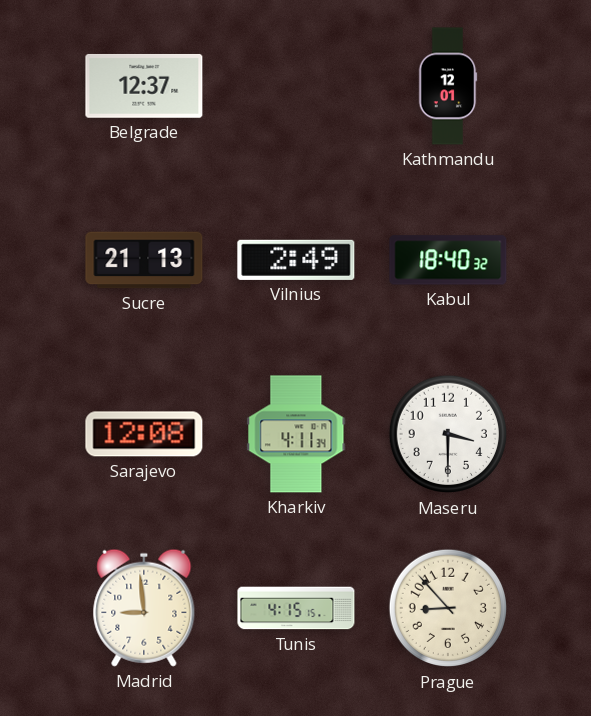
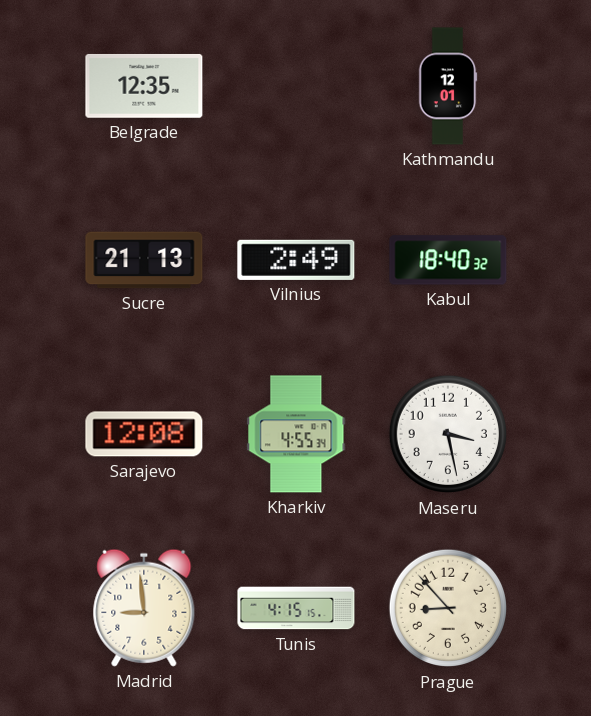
Belgrade: 12:37 -> 12:35 (144, 86)
Kharkiv: 4:11 -> 4:55 (296, 434)
Maseru: 3:30 -> 3:28 (447, 434)
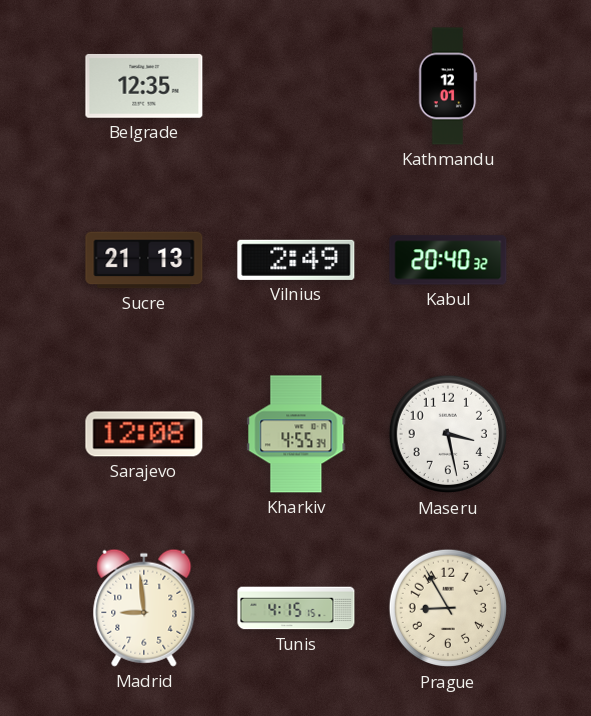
Kabul: 18:40 -> 20:40 (448, 260)
Prague: 8:53 -> 8:55 (447, 608)
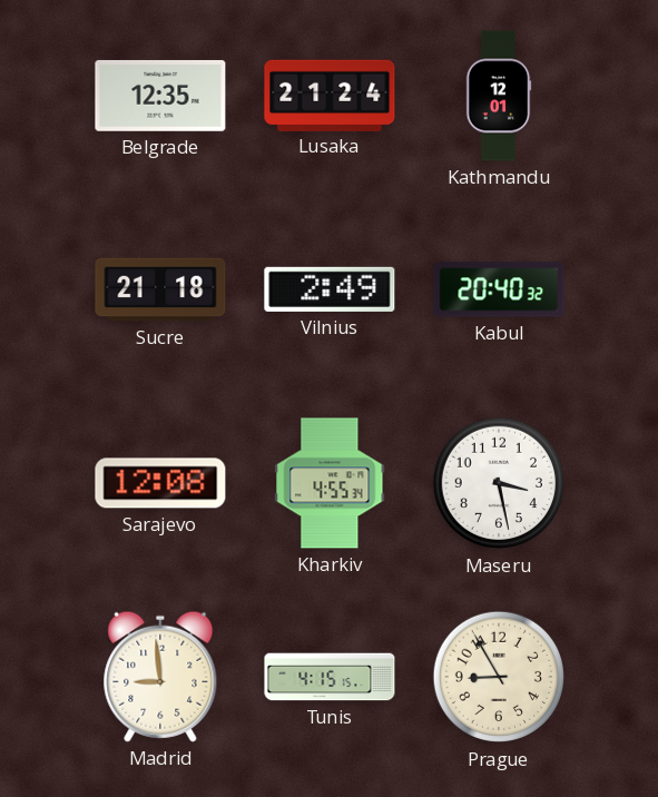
Lusaka: none -> 21:24 (330, 95)
Sucre: 21:13 -> 21:18 (160, 289)
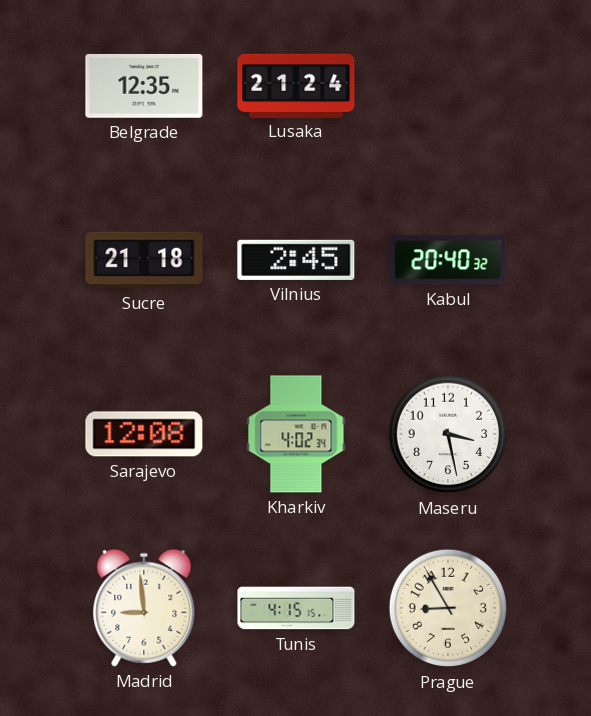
Kathmandu: 12:01 -> none (499, 96)
Vilnius: 2:49 -> 2:45 (296, 260)
Kharkiv: 4:55 -> 4:02 (296, 434)
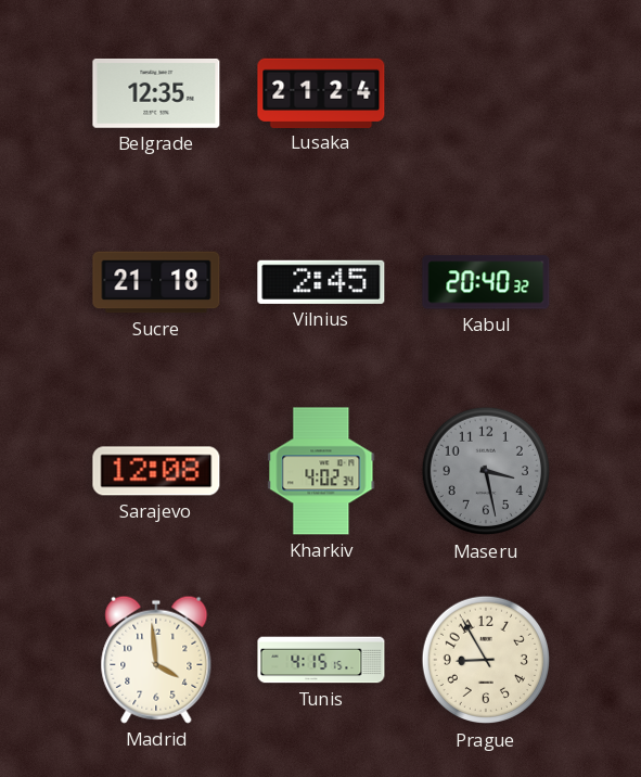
Maseru dial: white -> grey (485, 471)
Madrid: 8:59 -> 3:59 (156, 660)
